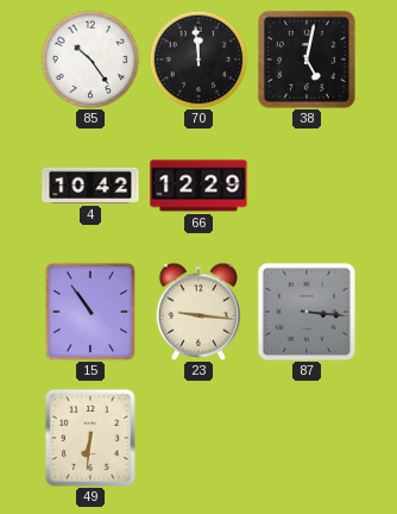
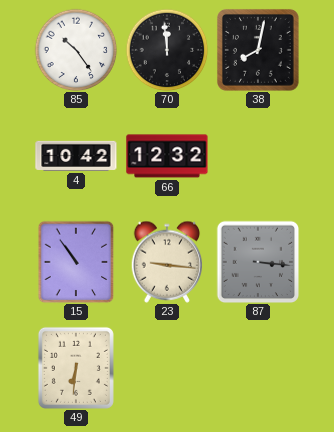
38: 5:02 -> 8:02 (258, 50)
66: 12:29 -> 12:32 (167, 156)
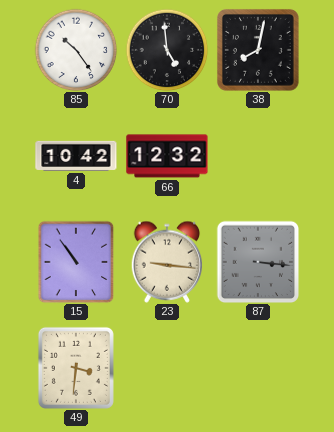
70: 11:59 -> 4:59 (167, 50)
49: 6:31 -> 3:31 (76, 368)
